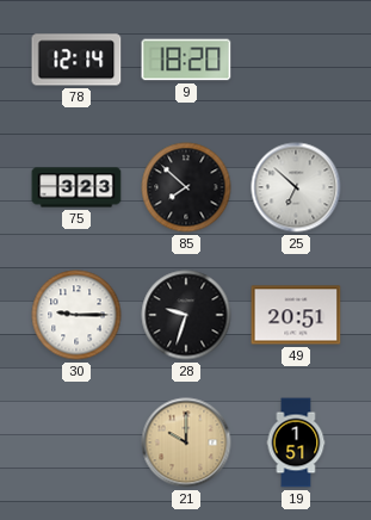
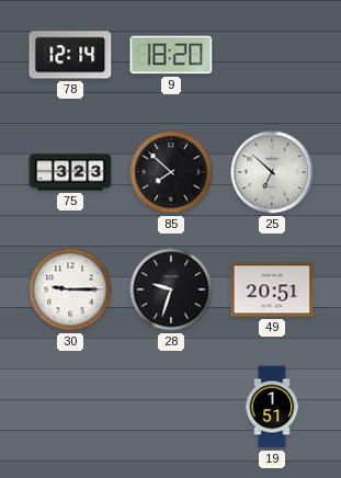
21: 10:00 -> none (186, 442)
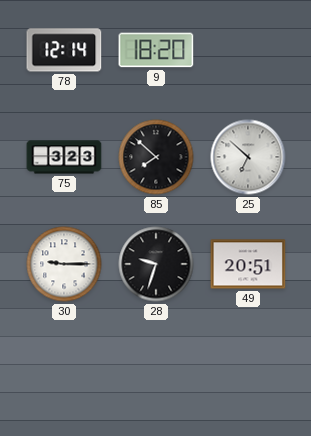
19: 1:51 -> none (272, 407)
